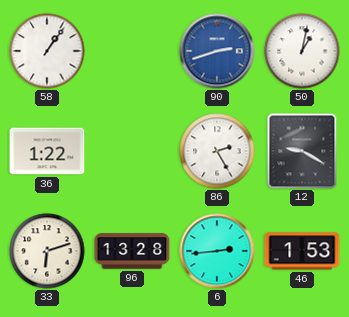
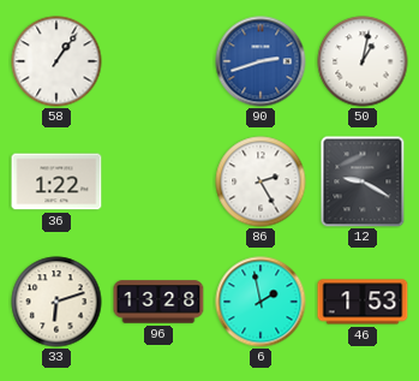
6: 2:44 -> 1:58 (261, 302)
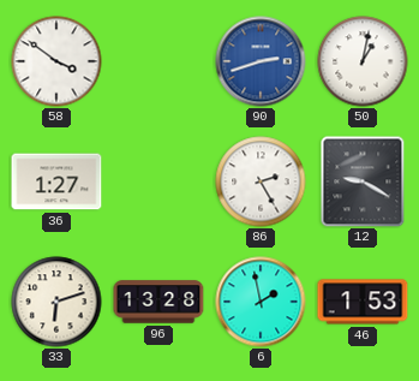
58: 1:06 -> 3:51 (56, 61)
36: 1:22 -> 1:27 (56, 181)
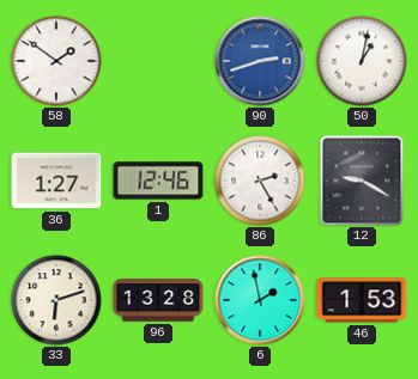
58: 3:51 -> 1:51 (56, 61)
1: none -> 12:46 (158, 181)
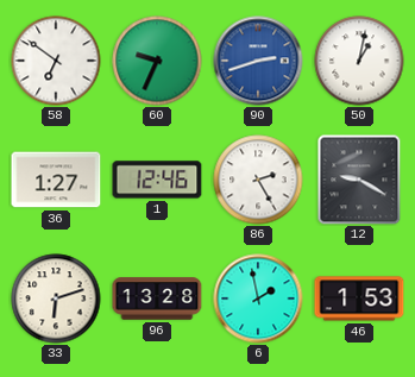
58: 1:51 -> 6:51 (56, 61)
60: none -> 9:34 (157, 61)
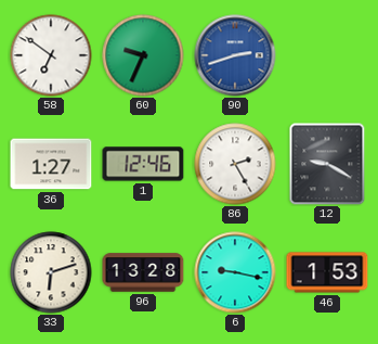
50: 1:02 -> none (359, 61)
6: 1:58 -> 9:17 (235, 272)
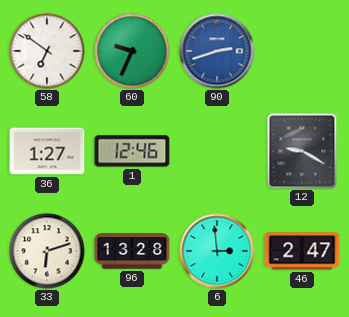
86: 2:25 -> none (235, 164)
6: 9:17 -> 2:59 (217, 251)
46: 1:53 -> 2:47 (302, 251)
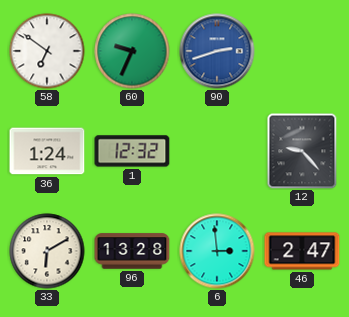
36: 1:27 -> 1:24 (47, 151)
1: 12:46 -> 12:32 (132, 151)
12: 9:20 -> 9:23 (302, 151)
33: 6:12 -> 6:10 (47, 251)
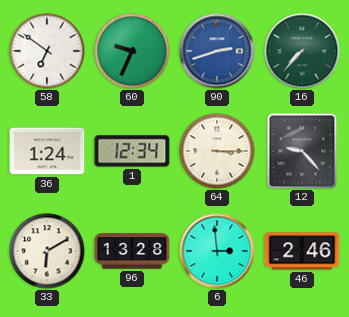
16: none -> 7:37 (302, 51)
1: 12:32 -> 12:34 (132, 151)
64: none -> 3:15 (217, 151)
46: 2:47 -> 2:46 (302, 251)
